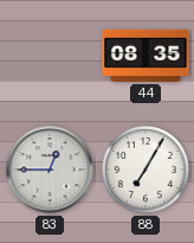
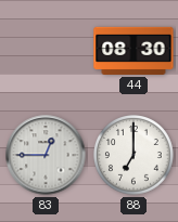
44: 08:35 -> 08:30 (133, 51)
88: 7:05 -> 7:00 (135, 156)
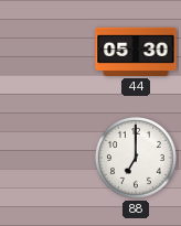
44: 08:30 -> 05:30 (136, 52)
83: 12:45 -> none (46, 155)
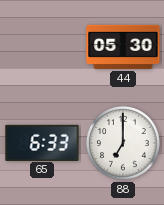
65: none -> 6:33 (42, 142)
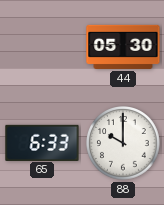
88: 7:00 -> 10:00 (124, 144)
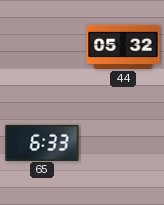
44: 05:30 -> 05:32 (123, 47)
88: 10:00 -> none (124, 144)
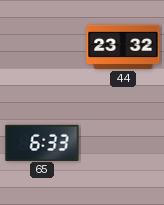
44: 05:32 -> 23:32 (123, 47)
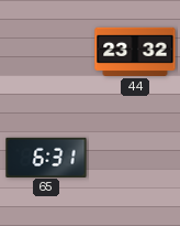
65: 6:33 -> 6:31 (46, 157)
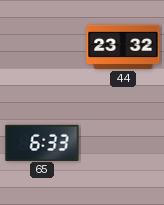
65: 6:31 -> 6:33 (42, 142)
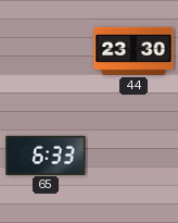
44: 23:32 -> 23:30 (133, 51)
